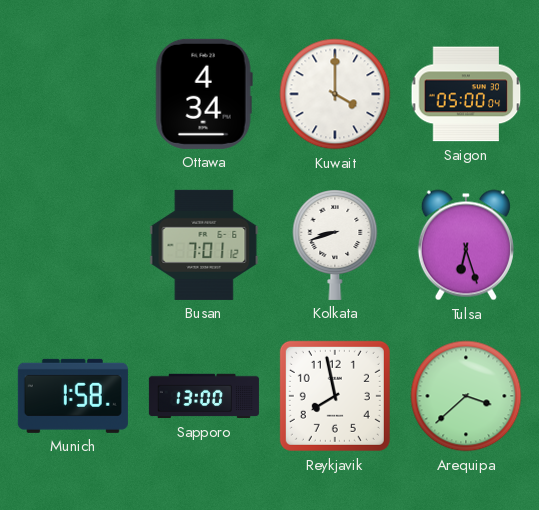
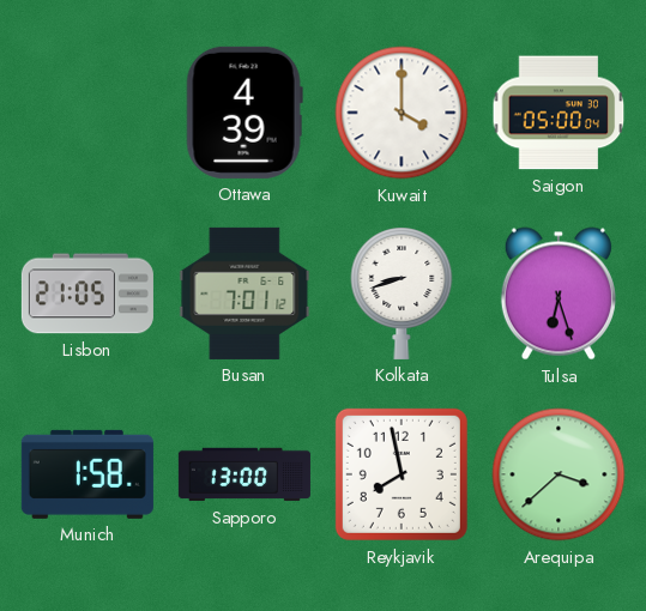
Ottawa: 4:34 -> 4:39 (244, 113)
Lisbon: none -> 21:05 (87, 294)
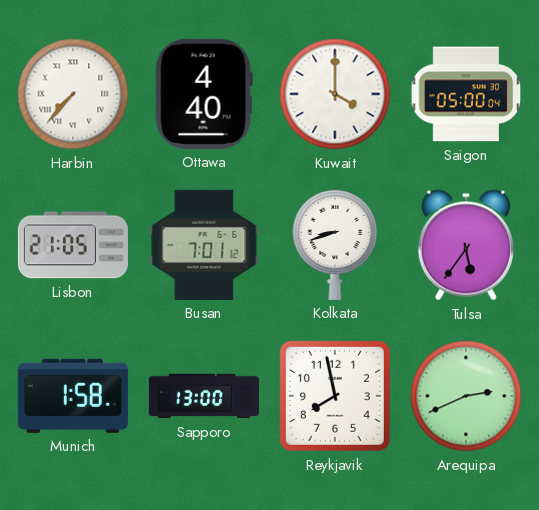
Harbin: none -> 7:37 (73, 94)
Ottawa: 4:39 -> 4:40 (204, 94)
Tulsa: 6:27 -> 5:36 (466, 245)
Arequipa: 3:38 -> 2:41 (466, 396)
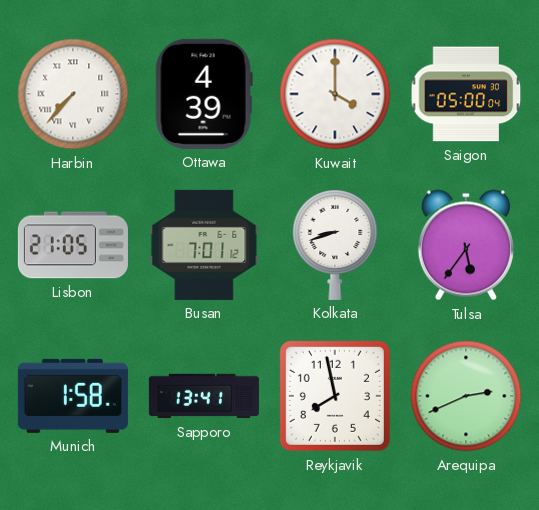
Ottawa: 4:40 -> 4:39 (204, 94)
Sapporo: 13:00 -> 13:41 (204, 396)
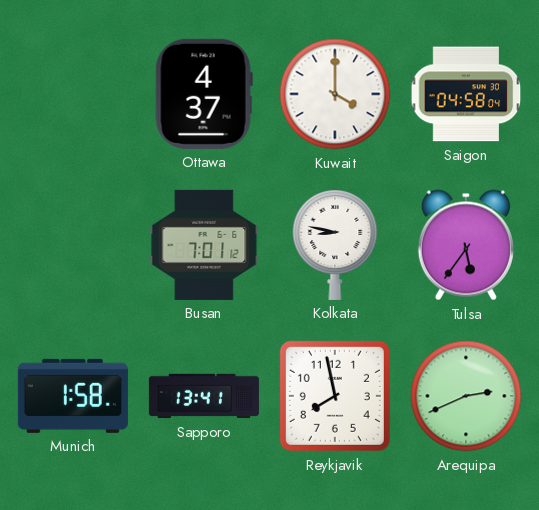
Harbin: 7:37 -> none (73, 94)
Ottawa: 4:39 -> 4:37 (204, 94)
Saigon: 05:00 -> 04:58 (466, 94)
Lisbon: 21:05 -> none (73, 245)
Kolkata: 8:42 -> 8:47 (335, 245)
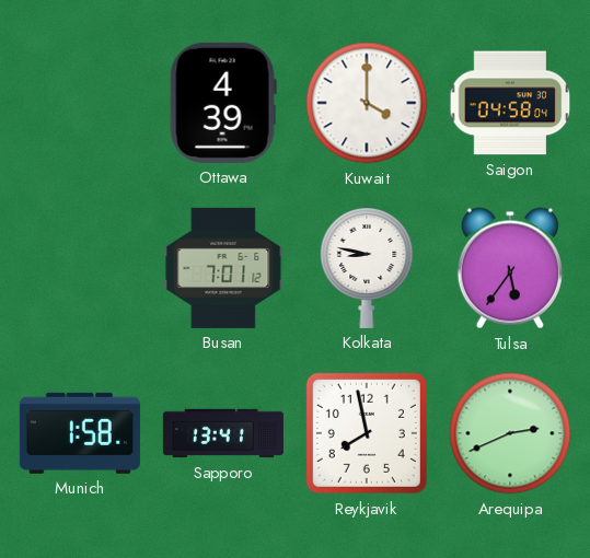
Ottawa: 4:37 -> 4:39 (223, 103)
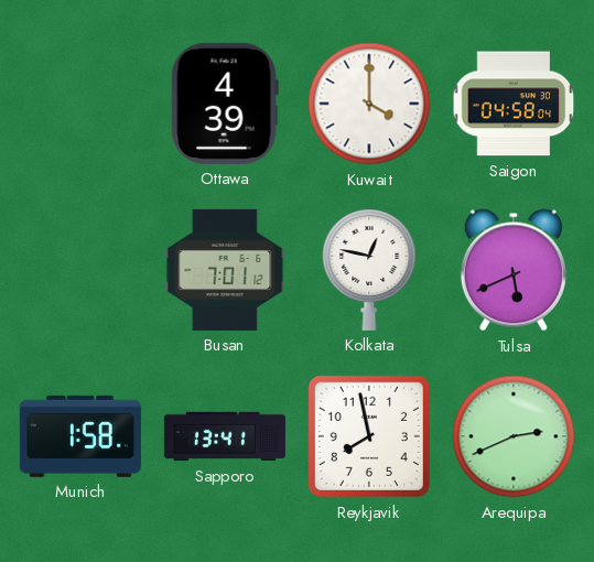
Kolkata: 8:47 -> 12:47 (369, 270)
Tulsa: 5:36 -> 5:41 (514, 270)
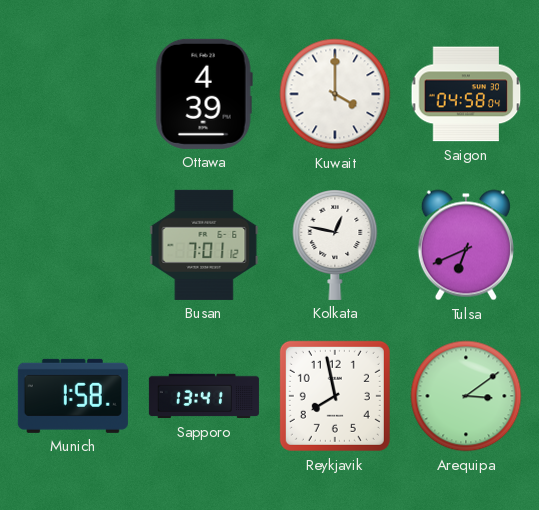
Tulsa: 5:41 -> 6:41 (466, 245)
Arequipa: 2:41 -> 3:09 (466, 396)
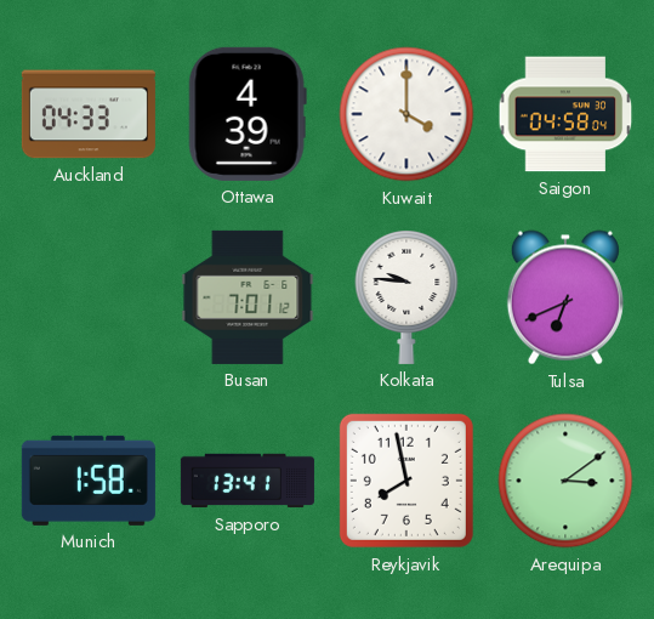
Auckland: none -> 04:33 (89, 114)
Kolkata: 12:47 -> 9:46 (406, 297)
